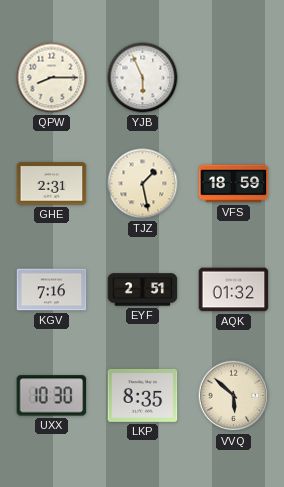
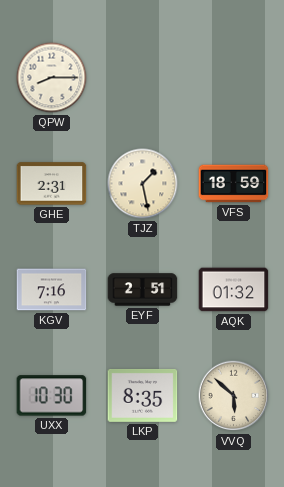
YJB: 5:56 -> none (143, 78)
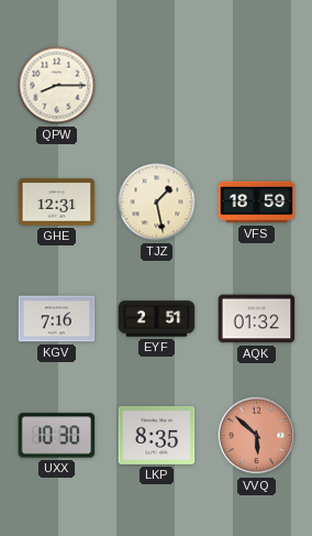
GHE: 2:31 -> 12:31 (57, 203)
VVQ dial: cream -> salmon (257, 436)
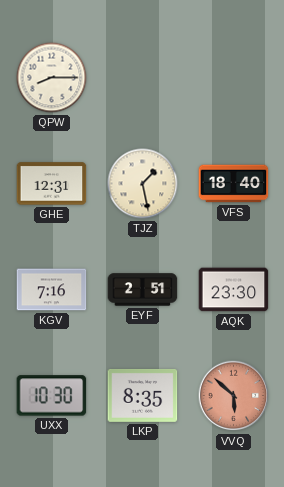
VFS: 18:59 -> 18:40 (234, 184)
AQK: 01:32 -> 23:30 (234, 290)
